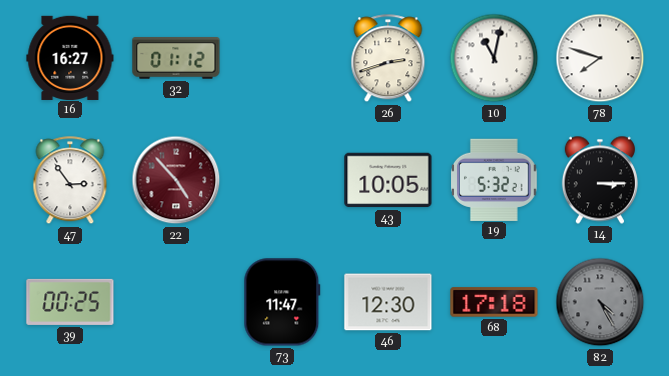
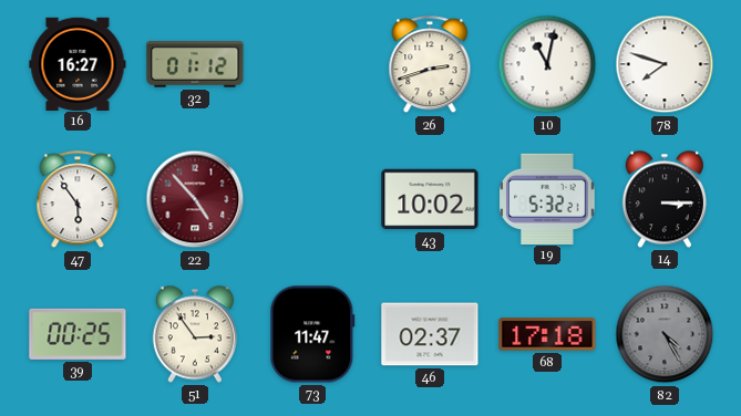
47: 2:54 -> 5:54 (78, 200)
43: 10:05 -> 10:02 (430, 199)
51: none -> 2:54 (195, 334)
46: 12:30 -> 02:37 (430, 334)
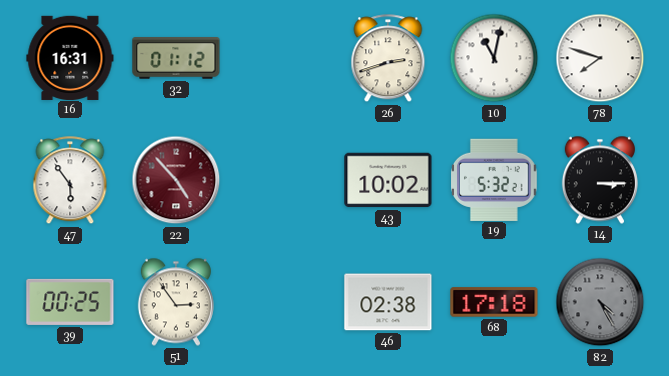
16: 16:27 -> 16:31 (70, 57)
73: 11:47 -> none (312, 334)
46: 02:37 -> 02:38 (388, 302)
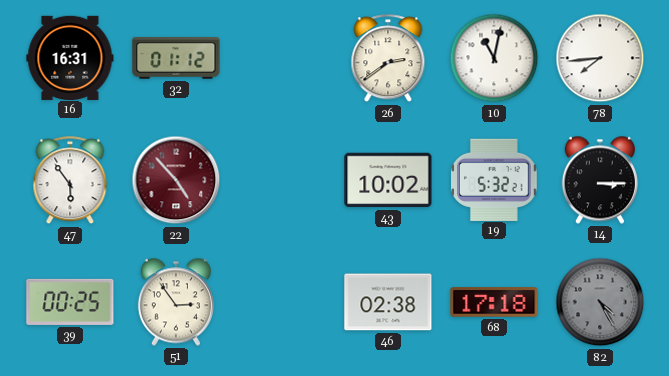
26: 2:42 -> 2:39 (388, 59)
78: 7:48 -> 7:44 (600, 58)
